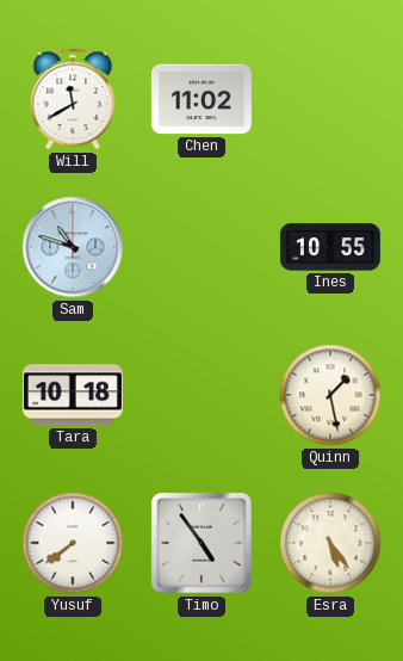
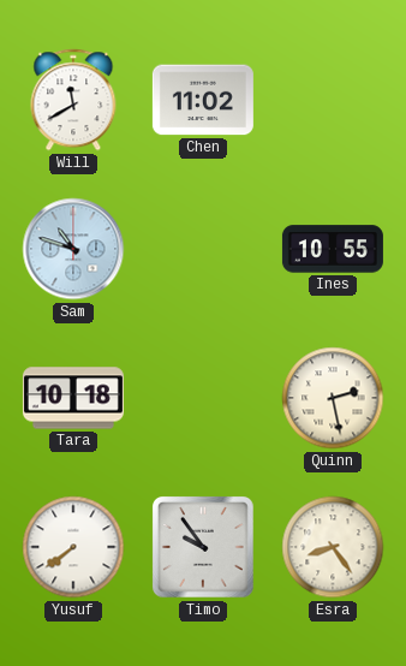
Quinn: 1:28 -> 2:28 (333, 398)
Timo: 4:54 -> 9:54 (204, 548)
Esra: 5:24 -> 8:24 (333, 547)
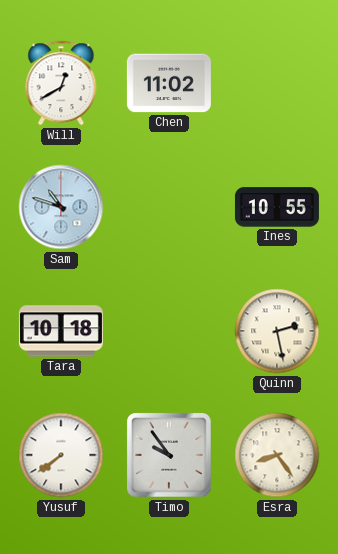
Will: 11:40 -> 12:40 (61, 83)
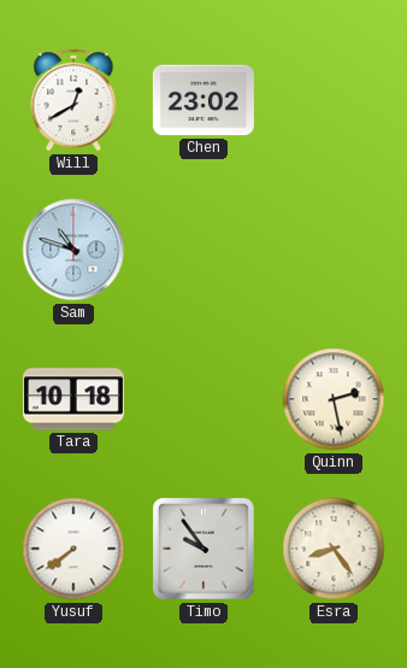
Chen: 11:02 -> 23:02 (203, 100)
Ines: 10:55 -> none (277, 207)
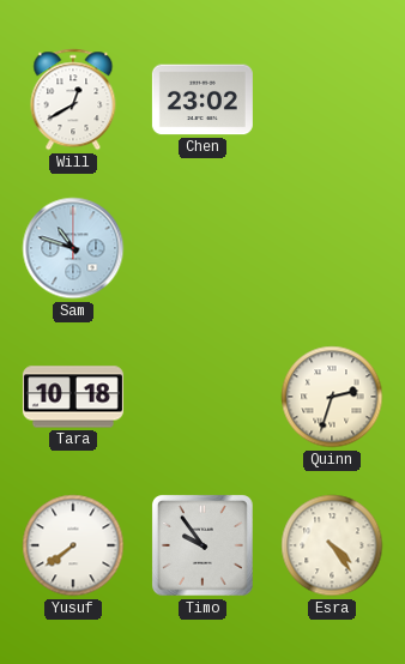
Quinn: 2:28 -> 2:33 (332, 397)
Esra: 8:24 -> 4:24 (332, 545)
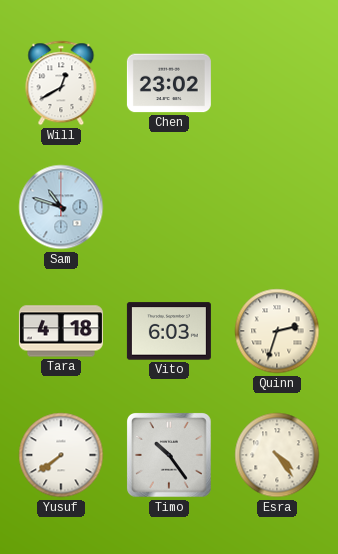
Tara: 10:18 -> 4:18 (61, 331)
Vito: none -> 6:03 (169, 331)
Timo: 9:54 -> 10:24 (170, 456)
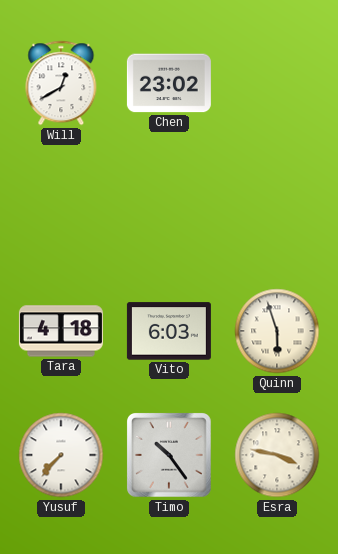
Sam: 10:48 -> none (61, 207)
Quinn: 2:33 -> 5:57 (277, 331)
Yusuf: 7:39 -> 7:37 (61, 455)
Esra: 4:24 -> 3:47 (277, 455)
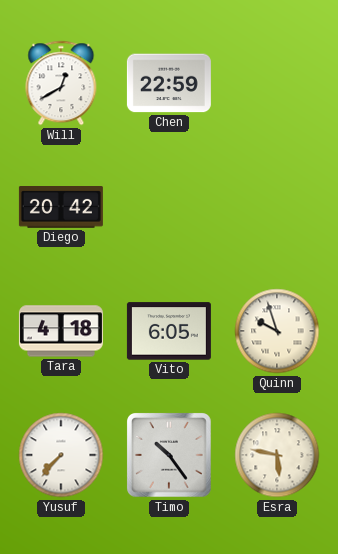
Chen: 23:02 -> 22:59 (169, 83)
Diego: none -> 20:42 (61, 208)
Vito: 6:03 -> 6:05 (169, 331)
Quinn: 5:57 -> 9:57 (277, 331)
Esra: 3:47 -> 5:47 (277, 455)
